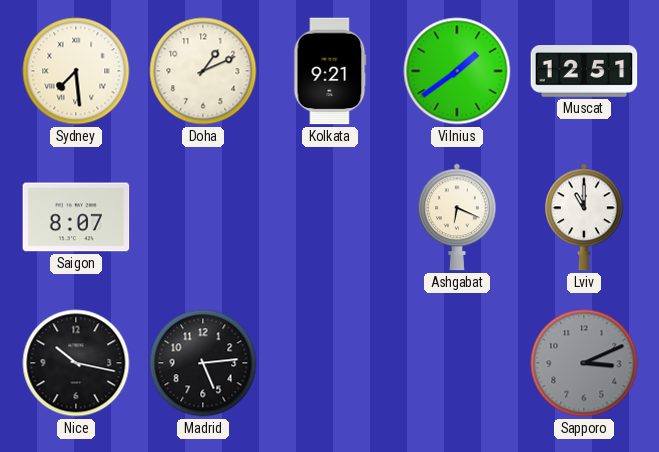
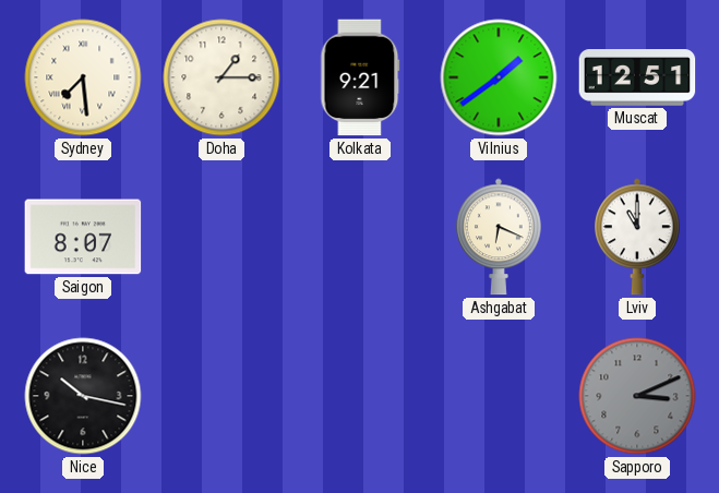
Doha: 1:11 -> 1:15 (221, 77)
Madrid: 5:14 -> none (203, 363)
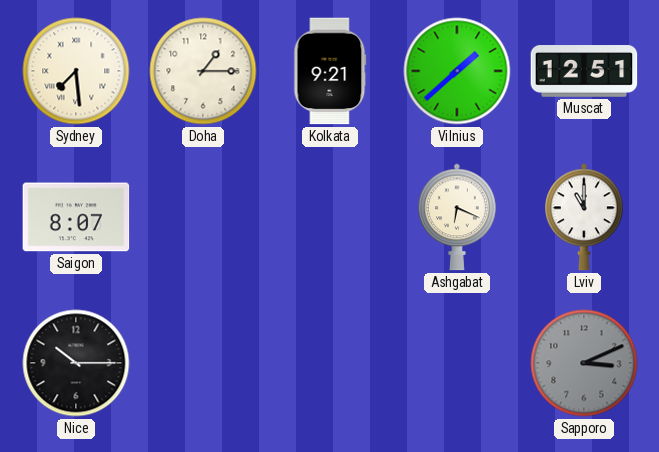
Vilnius: 1:39 -> 1:38 (457, 71)
Nice: 10:17 -> 10:15 (76, 363)
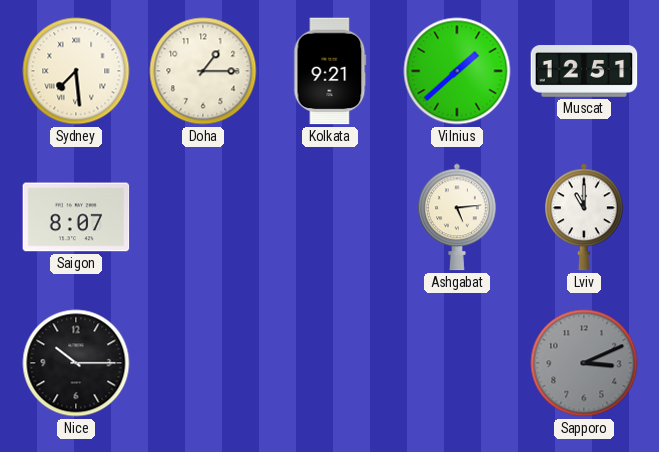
Ashgabat: 6:19 -> 5:14 (458, 217)
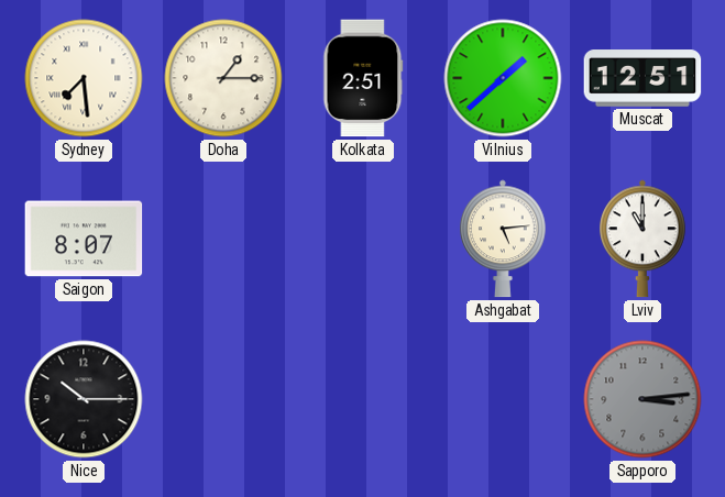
Kolkata: 9:21 -> 2:51 (363, 78)
Sapporo: 3:11 -> 3:14 (642, 399)
